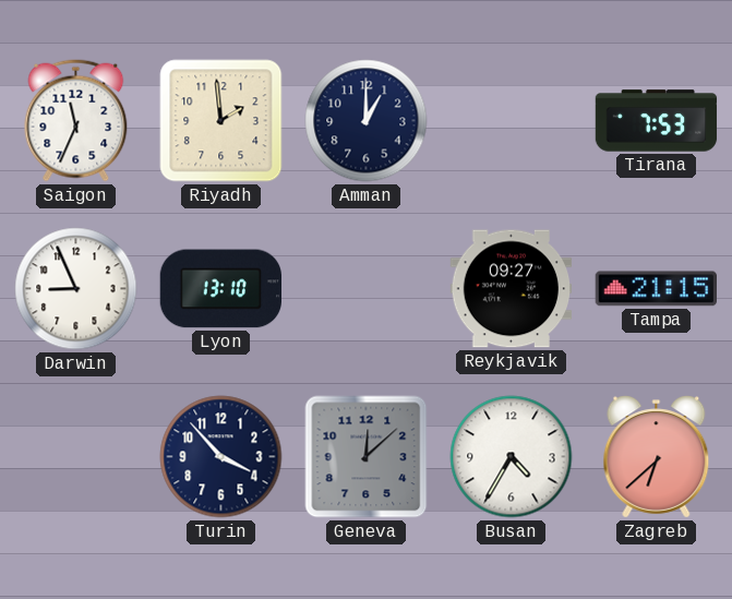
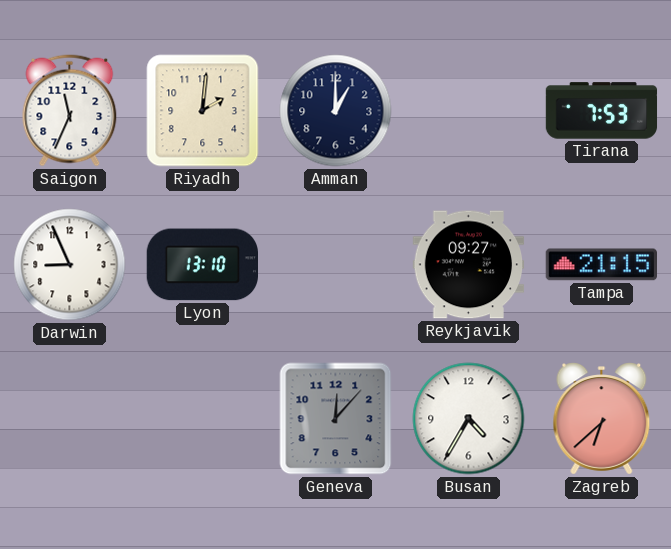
Riyadh: 1:59 -> 2:01 (203, 111)
Turin: 3:53 -> none (221, 457)
Geneva: 12:08 -> 12:07 (336, 419)
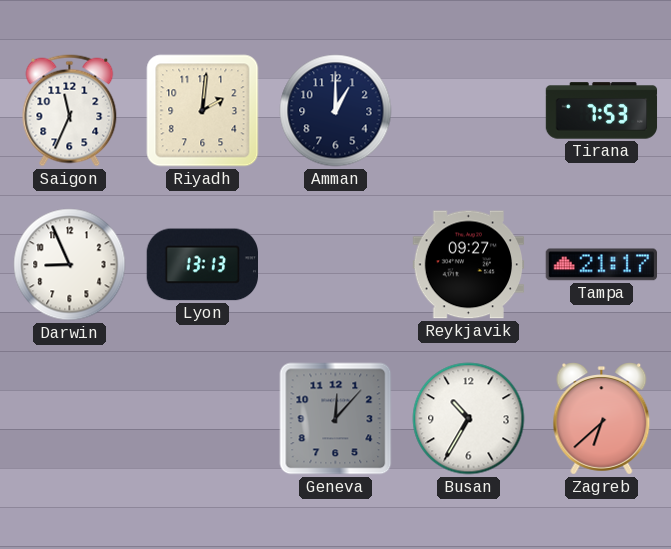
Lyon: 13:10 -> 13:13 (202, 265)
Tampa: 21:15 -> 21:17 (602, 265)
Busan: 4:35 -> 10:35 (469, 419)
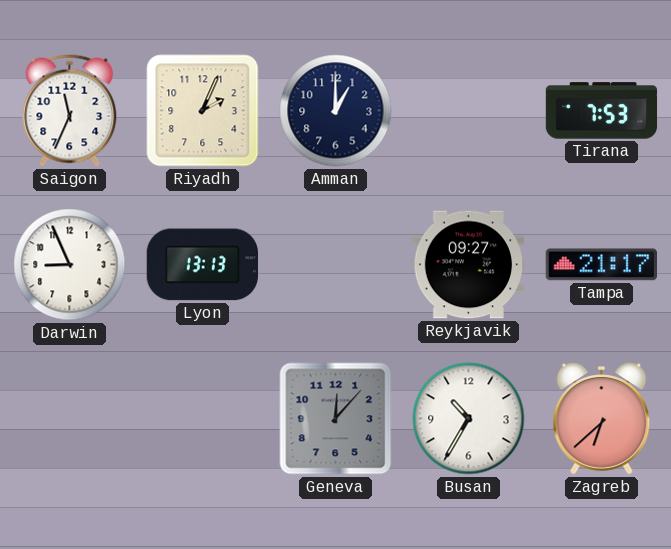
Riyadh: 2:01 -> 2:04 (203, 111)
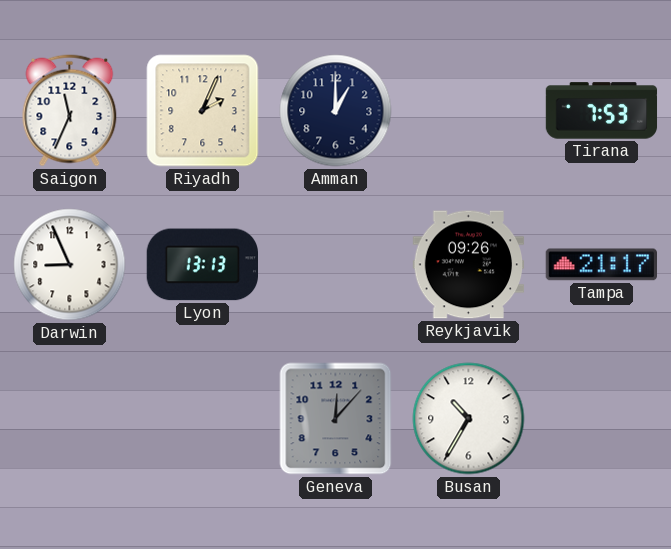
Reykjavik: 09:27 -> 09:26 (469, 265)
Zagreb: 6:38 -> none (602, 419)
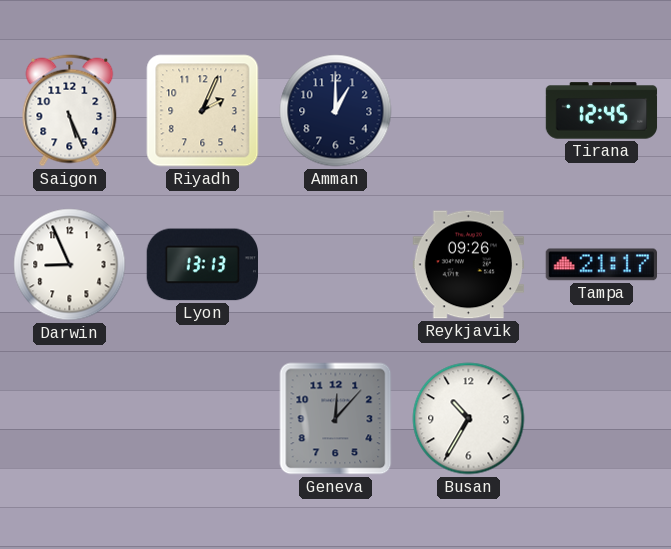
Saigon: 11:34 -> 5:26 (70, 111)
Tirana: 7:53 -> 12:45 (602, 111)
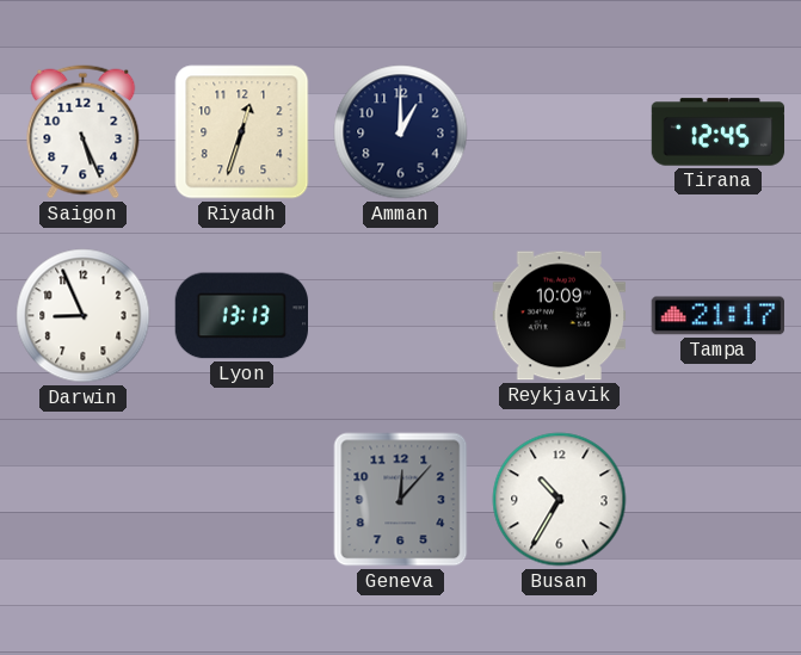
Riyadh: 2:04 -> 12:33 (242, 132)
Reykjavik: 09:26 -> 10:09 (560, 316)
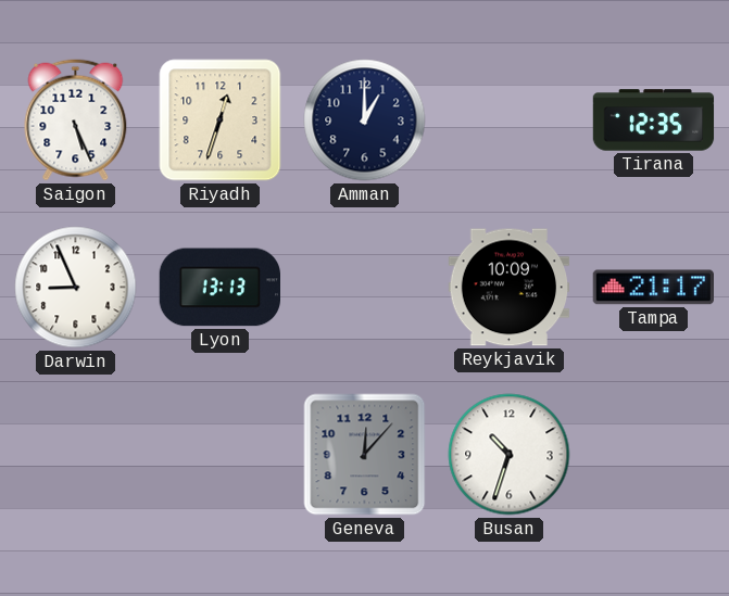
Tirana: 12:45 -> 12:35 (654, 121)
Busan: 10:35 -> 10:33 (510, 455)
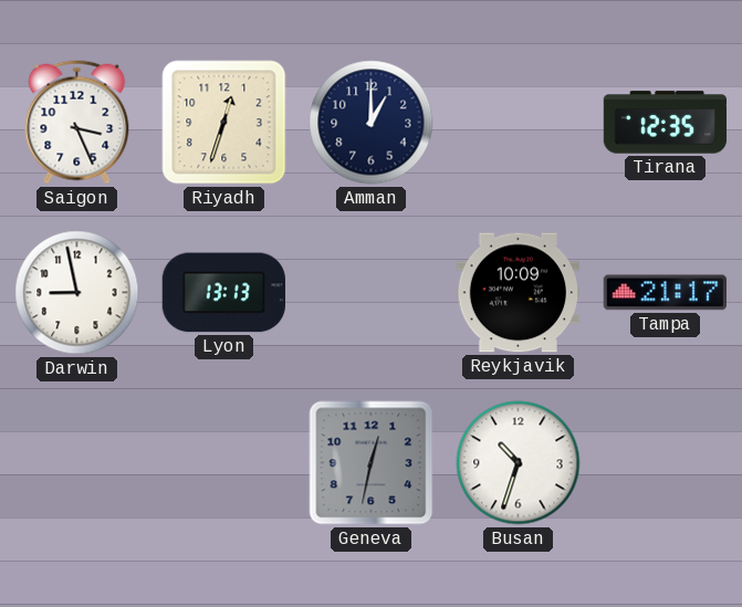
Saigon: 5:26 -> 3:26 (77, 123)
Darwin: 8:56 -> 8:58 (77, 293)
Geneva: 12:07 -> 12:32 (372, 463)
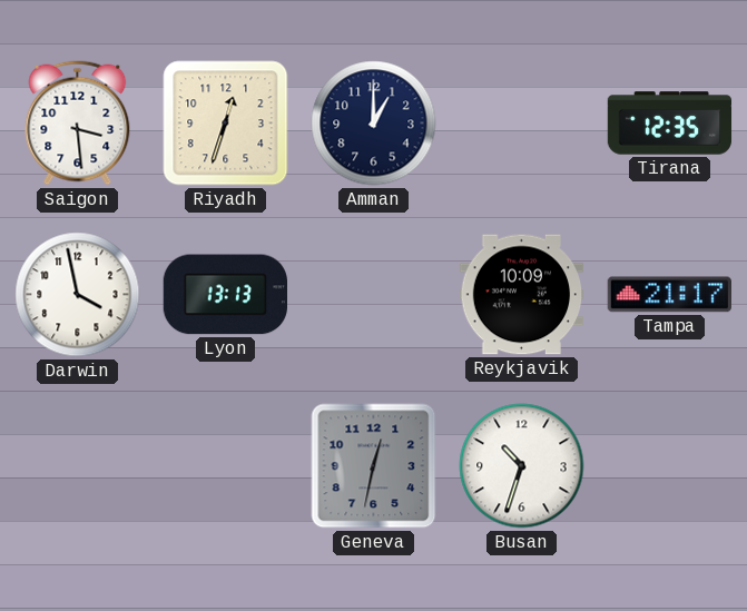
Saigon: 3:26 -> 3:29 (78, 124)
Darwin: 8:58 -> 3:58 (78, 295)
